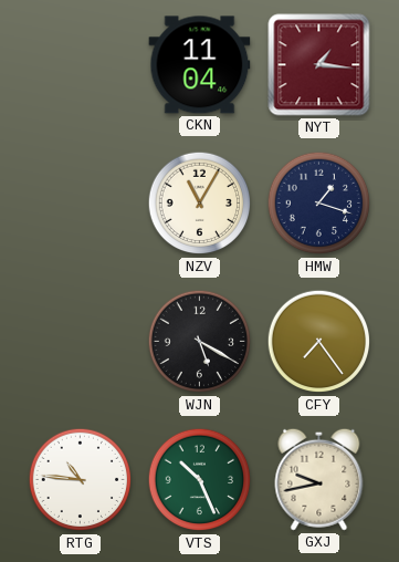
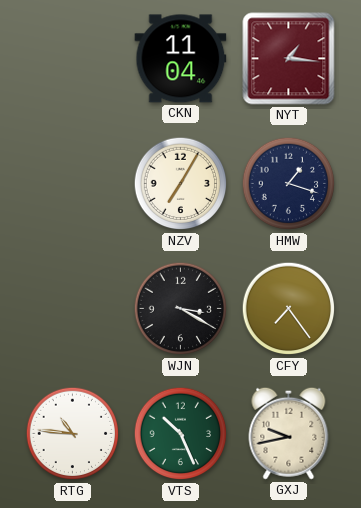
NZV: 11:05 -> 7:05 (181, 184)
WJN: 5:20 -> 3:20 (181, 309)
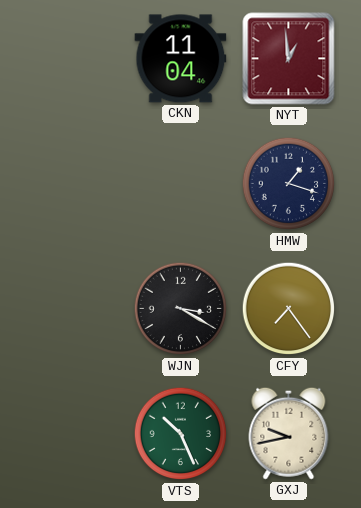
NYT: 1:16 -> 12:59 (289, 59)
NZV: 7:05 -> none (181, 184)
RTG: 10:46 -> none (73, 434)
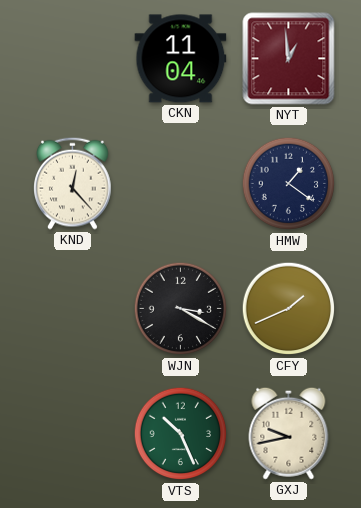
KND: none -> 12:23 (73, 183)
HMW: 1:18 -> 1:21 (289, 184)
CFY: 7:24 -> 1:41 (289, 309)
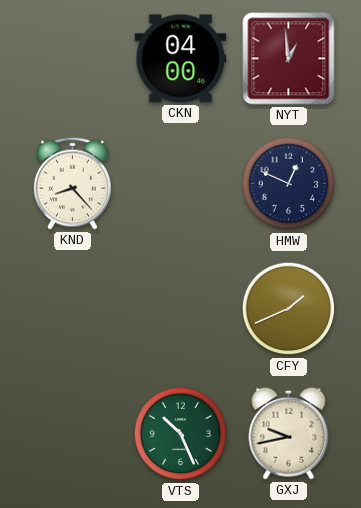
CKN: 11:04 -> 04:00 (181, 59)
KND: 12:23 -> 8:23 (73, 183)
HMW: 1:21 -> 12:49 (289, 184)
WJN: 3:20 -> none (181, 309)
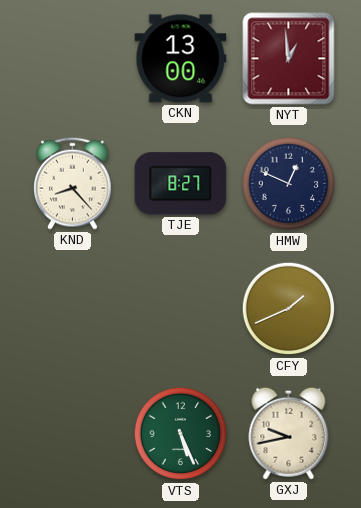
CKN: 04:00 -> 13:00 (181, 59)
TJE: none -> 8:27 (181, 184)
VTS: 10:26 -> 5:26 (181, 434)
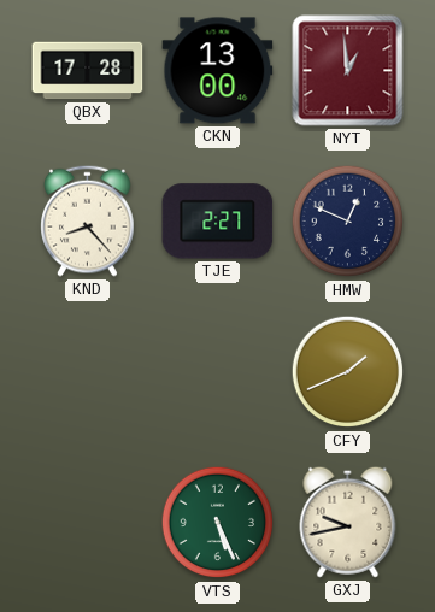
QBX: none -> 17:28 (88, 71)
TJE: 8:27 -> 2:27 (218, 222)
